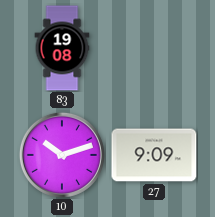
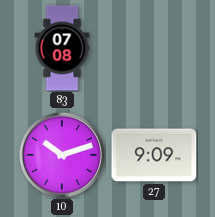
83: 19:08 -> 07:08 (62, 48)
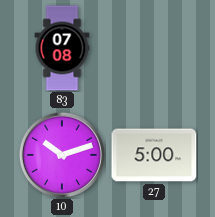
27: 9:09 -> 5:00 (154, 155)
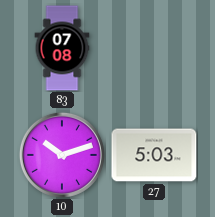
27: 5:00 -> 5:03 (154, 155)
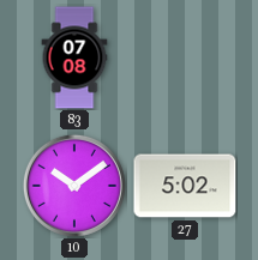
10: 10:12 -> 10:09 (74, 186)
27: 5:03 -> 5:02 (185, 186)
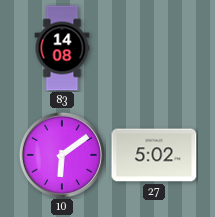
83: 07:08 -> 14:08 (62, 48)
10: 10:09 -> 6:09 (62, 155)
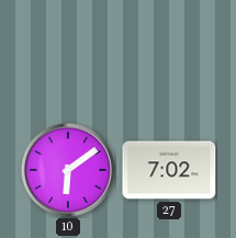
83: 14:08 -> none (62, 48)
27: 5:02 -> 7:02 (169, 170)
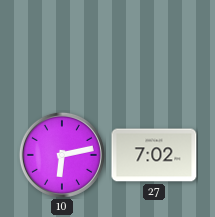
10: 6:09 -> 6:13 (62, 155)
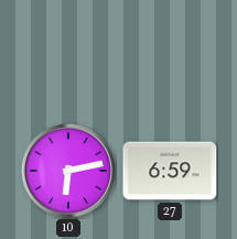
27: 7:02 -> 6:59 (170, 171)
